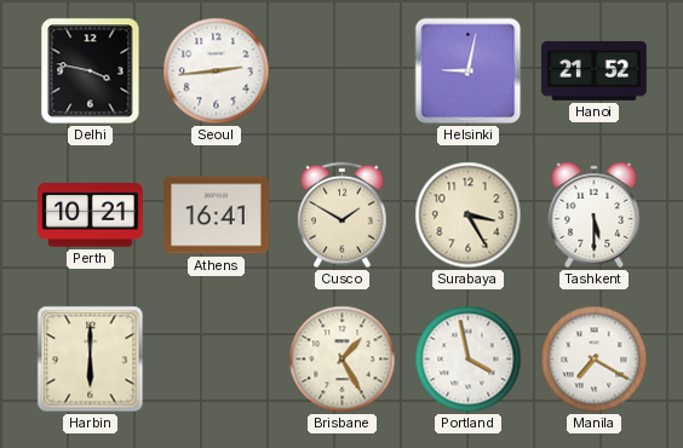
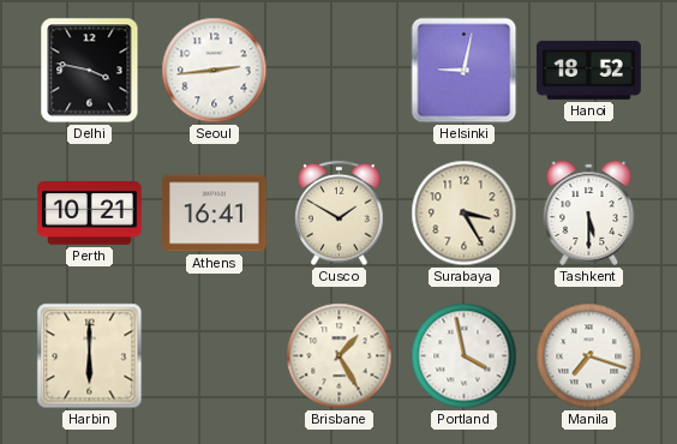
Hanoi: 21:52 -> 18:52 (589, 70)
Manila: 7:20 -> 7:18 (589, 356)
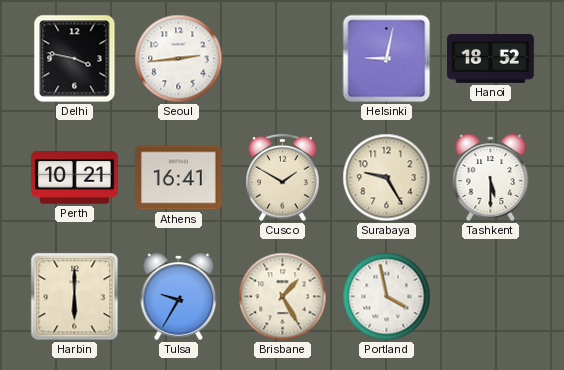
Surabaya: 3:25 -> 9:25 (387, 178)
Tulsa: none -> 9:35 (179, 296)
Manila: 7:18 -> none (589, 356)
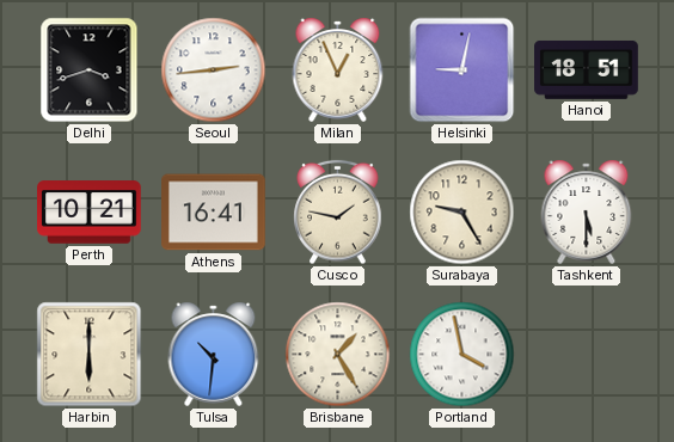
Delhi: 3:47 -> 3:42 (90, 70)
Milan: none -> 12:56 (338, 69)
Hanoi: 18:52 -> 18:51 (587, 69)
Cusco: 1:50 -> 1:47 (338, 213)
Tulsa: 9:35 -> 10:31 (214, 354)
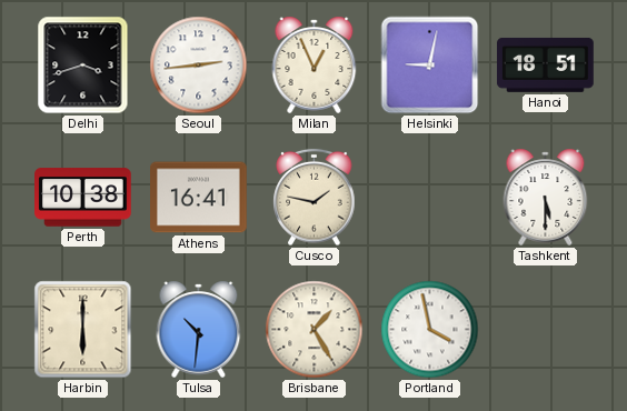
Perth: 10:21 -> 10:38 (83, 198)
Surabaya: 9:25 -> none (462, 213)
